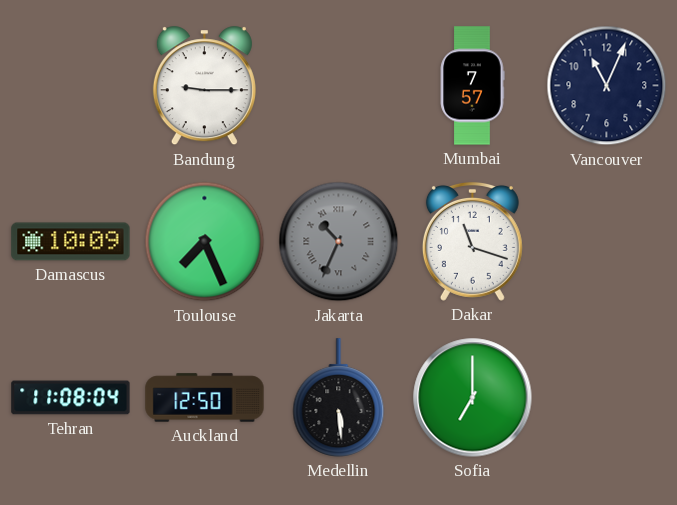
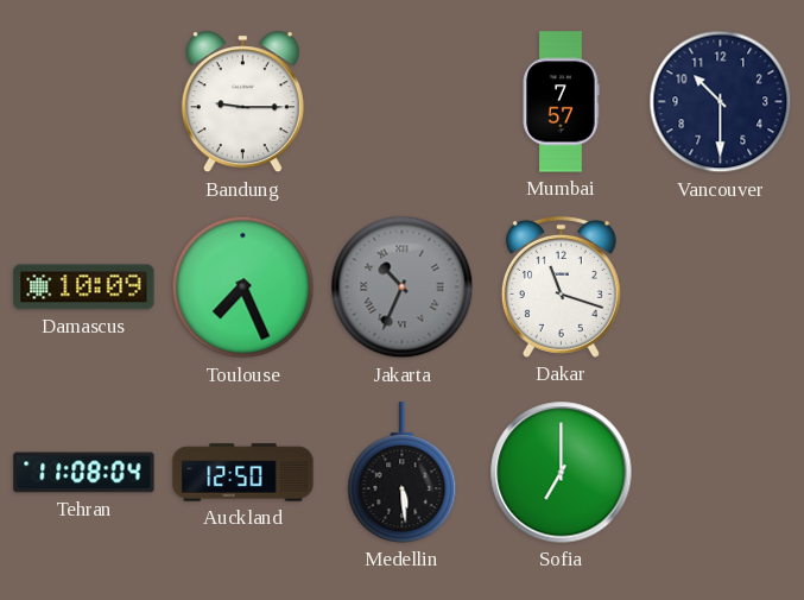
Vancouver: 11:04 -> 10:30 (721, 102)
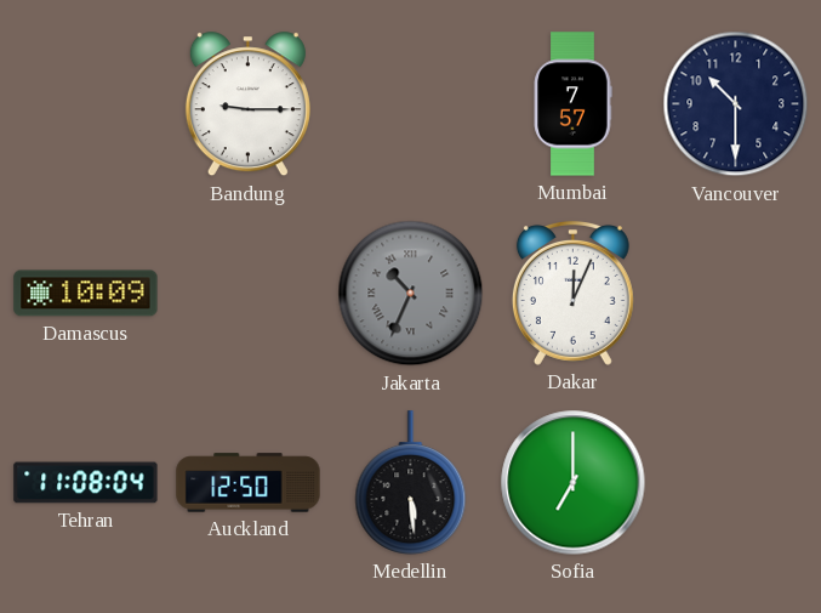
Toulouse: 7:26 -> none (243, 288)
Dakar: 11:18 -> 12:04 (572, 294)
